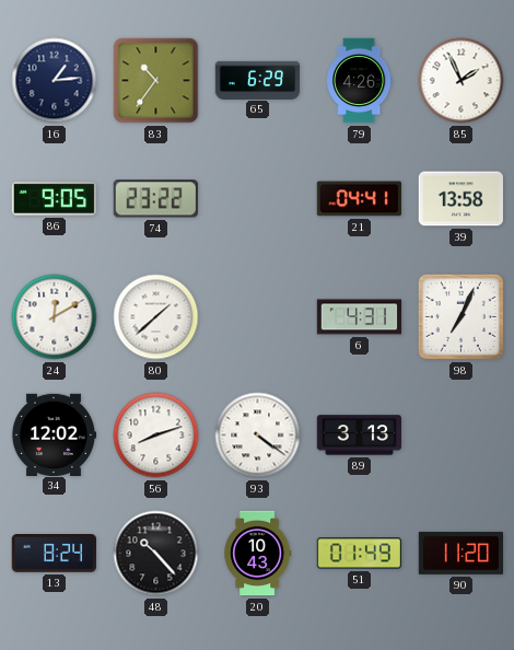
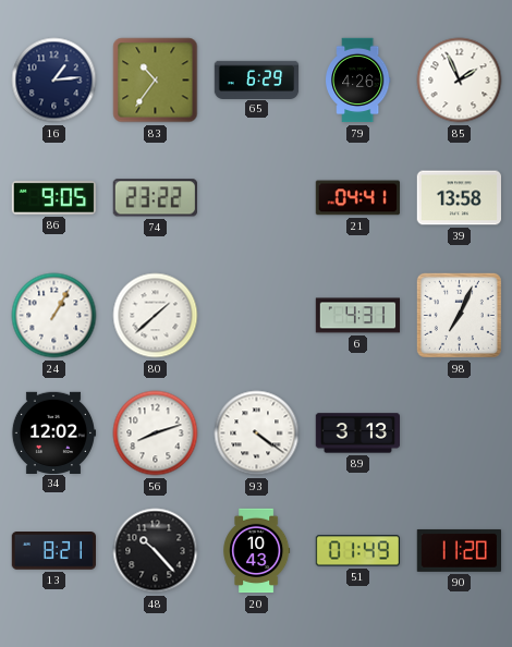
24: 12:10 -> 1:05 (54, 316)
13: 8:24 -> 8:21 (53, 551)
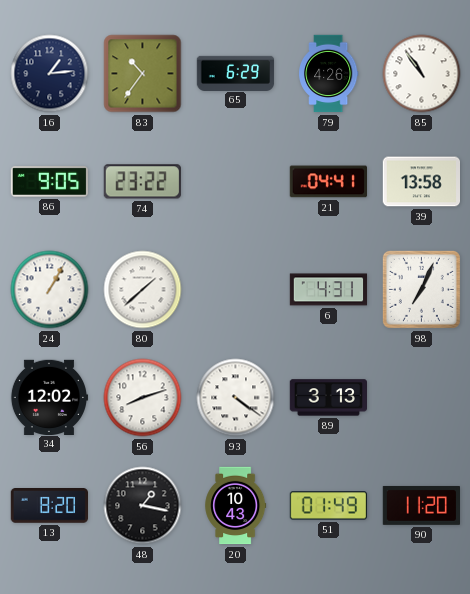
85: 1:56 -> 10:54 (422, 74)
13: 8:21 -> 8:20 (49, 506)
48: 10:23 -> 1:17 (143, 506)
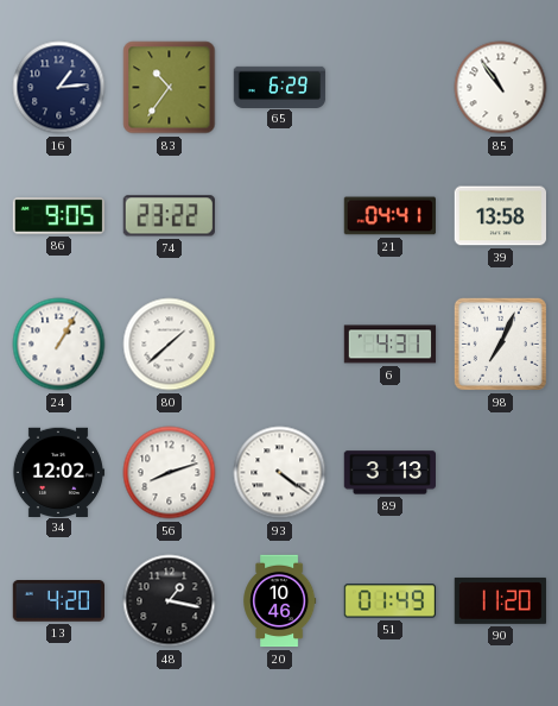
79: 4:26 -> none (328, 74)
13: 8:20 -> 4:20 (58, 601)
20: 10:43 -> 10:46 (280, 601)
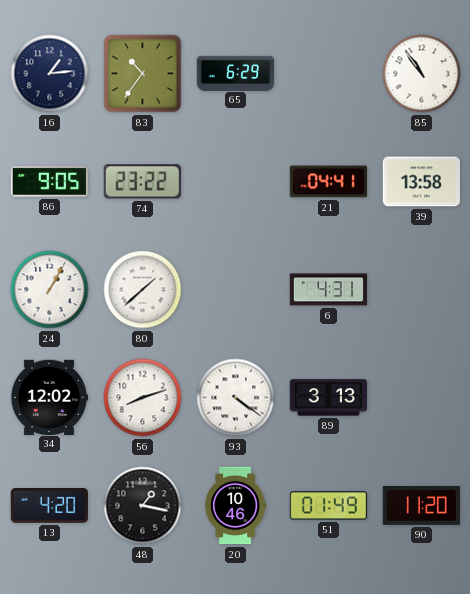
98: 7:04 -> none (500, 343)
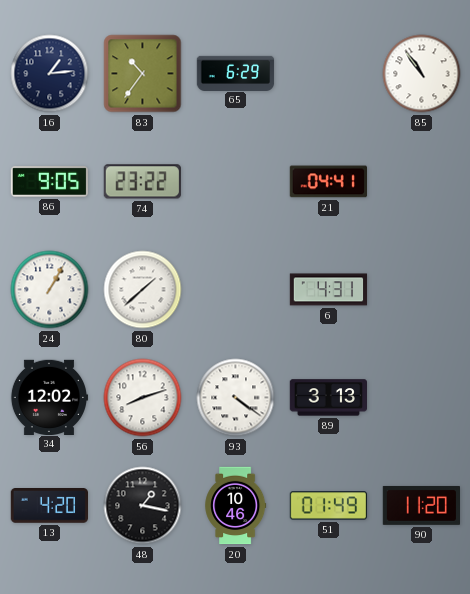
39: 13:58 -> none (422, 182)
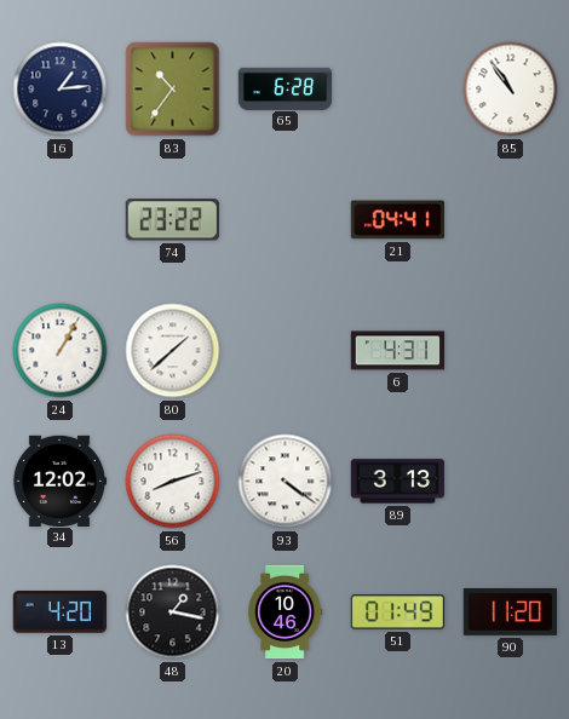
65: 6:29 -> 6:28 (286, 88)
86: 9:05 -> none (49, 182)
